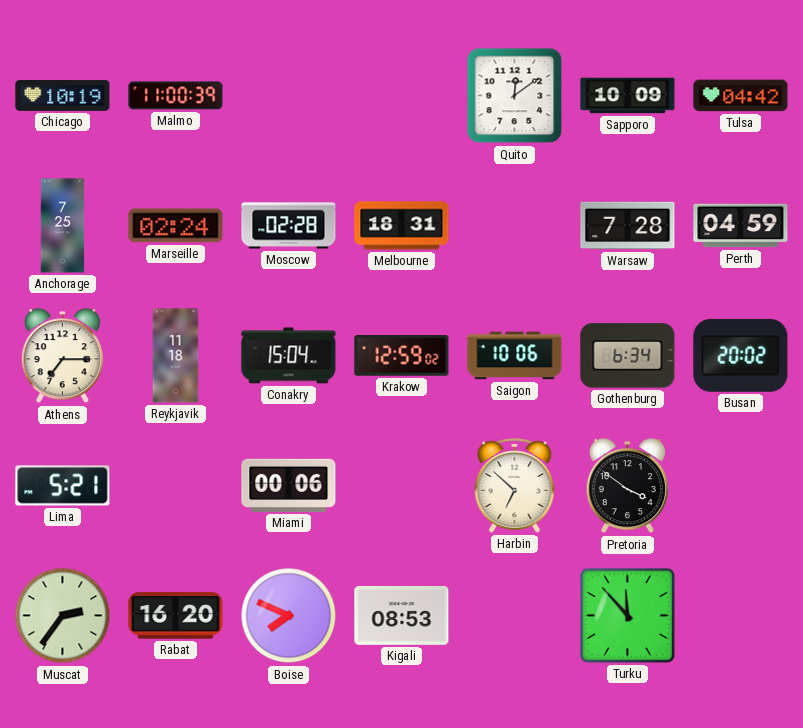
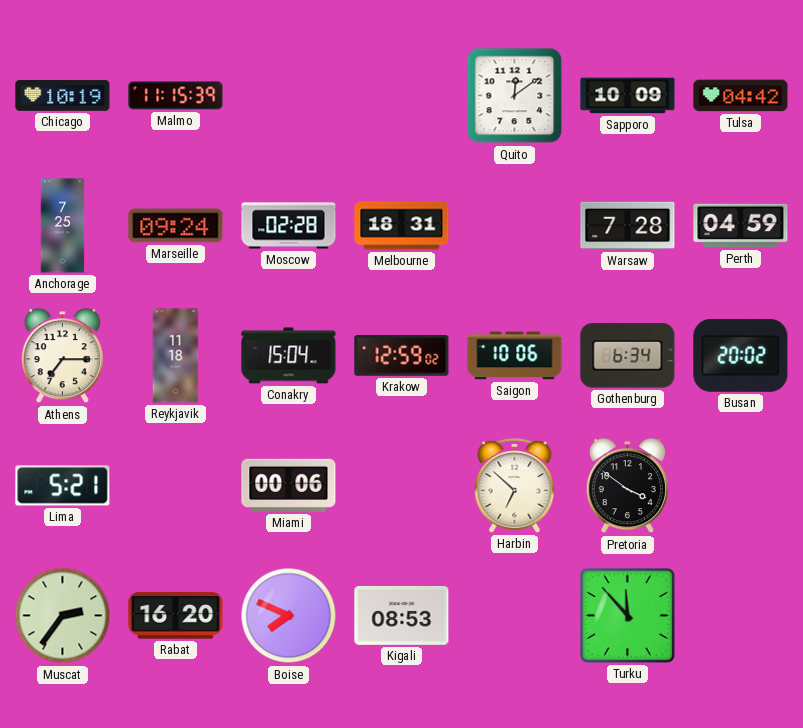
Malmo: 11:00 -> 11:15 (176, 96)
Marseille: 02:24 -> 09:24 (176, 226)
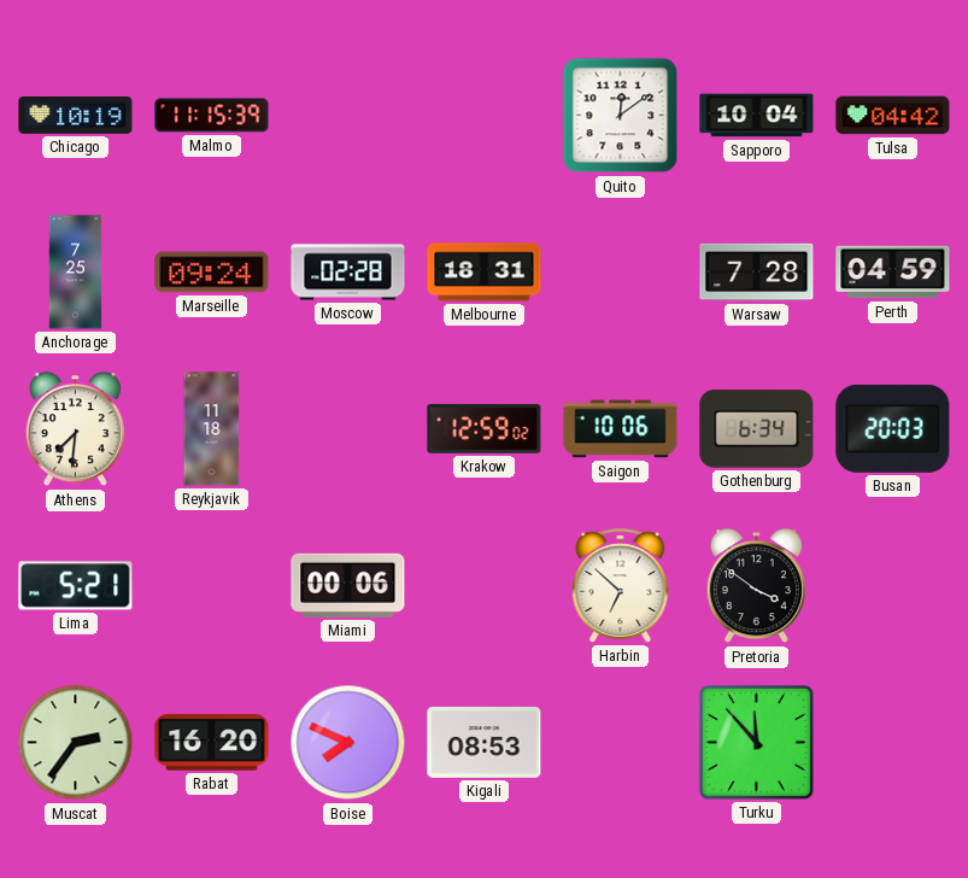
Sapporo: 10:09 -> 10:04 (757, 116)
Athens: 7:15 -> 7:31 (75, 429)
Conakry: 15:04 -> none (289, 356)
Busan: 20:02 -> 20:03 (893, 428)
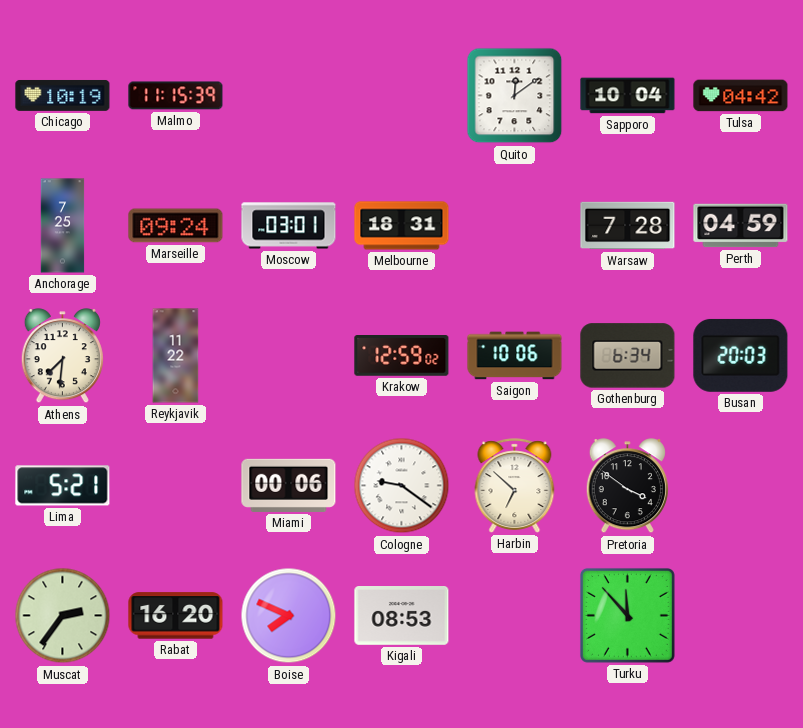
Moscow: 02:28 -> 03:01 (289, 226)
Reykjavik: 11:18 -> 11:22 (176, 356)
Cologne: none -> 9:21 (402, 486)
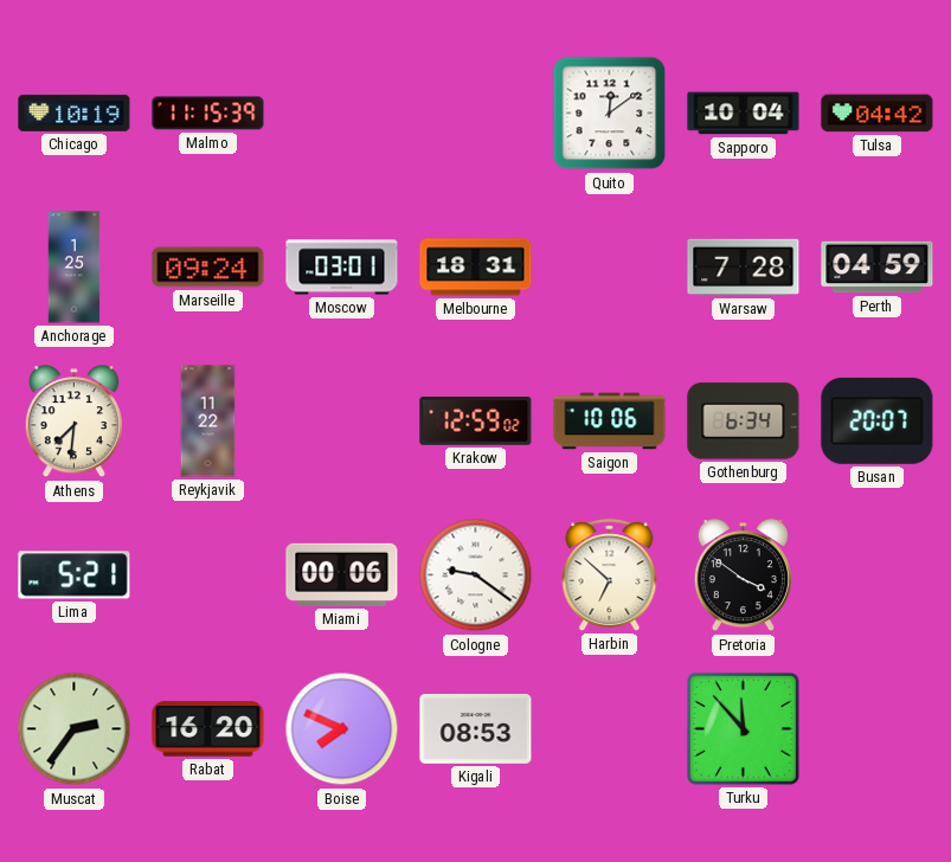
Anchorage: 7:25 -> 1:25 (75, 268)
Busan: 20:03 -> 20:07 (878, 420)
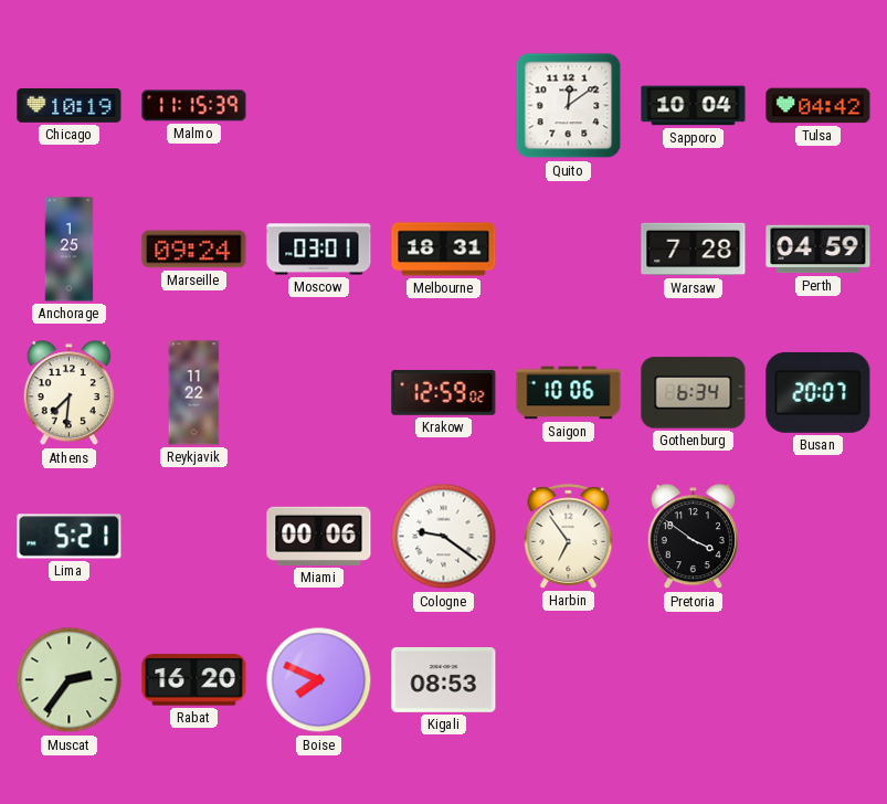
Harbin: 6:52 -> 6:54 (569, 537)
Turku: 11:53 -> none (743, 728)
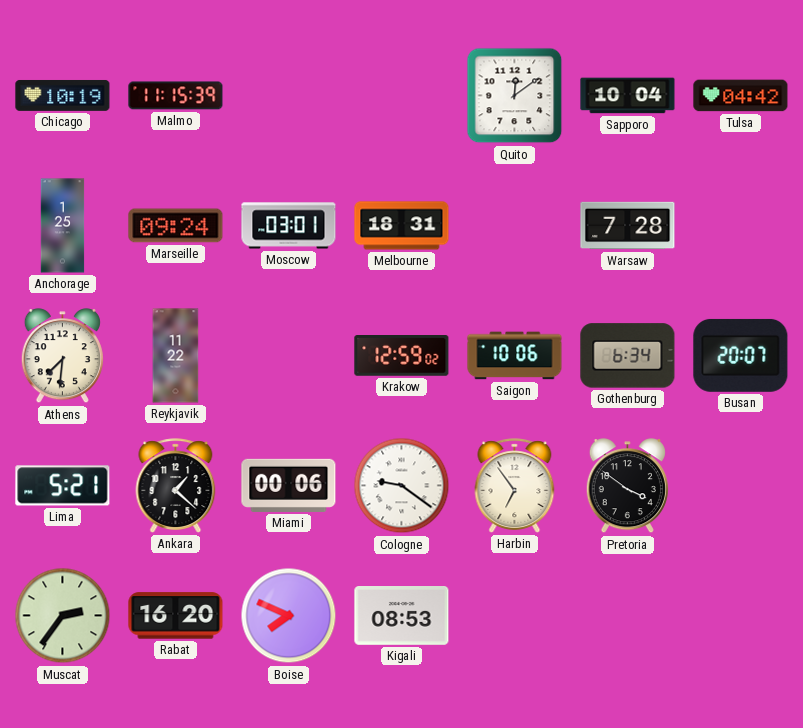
Perth: 04:59 -> none (819, 250)
Ankara: none -> 1:22 (176, 486)
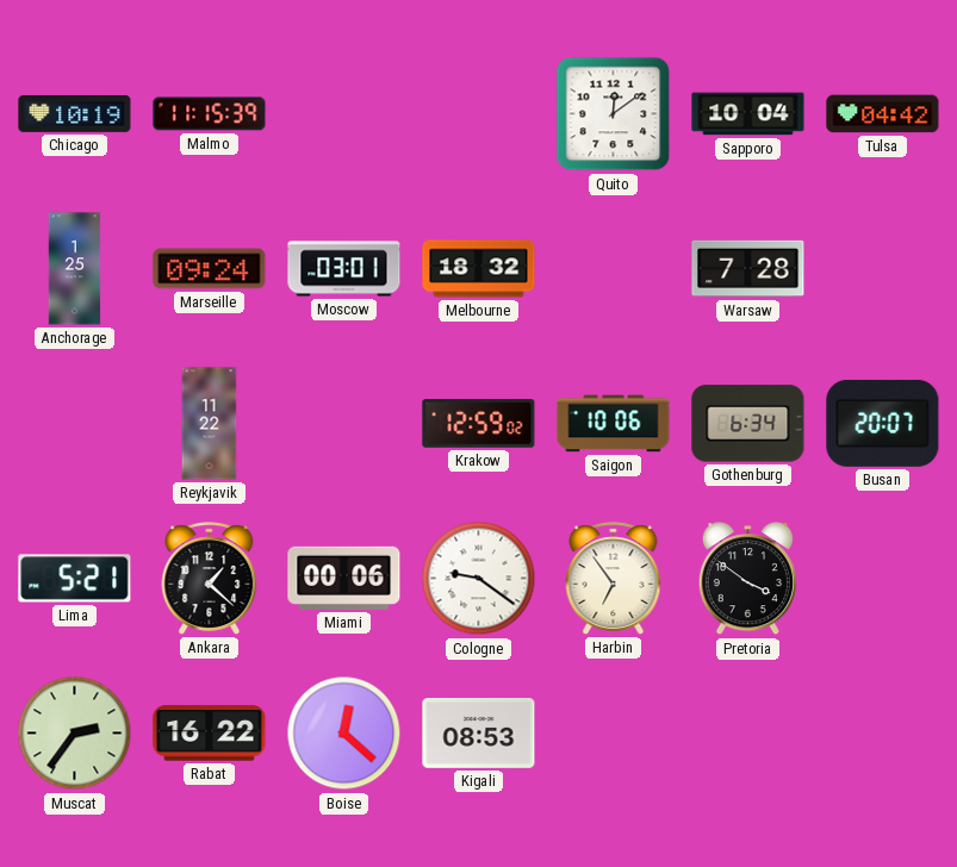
Melbourne: 18:31 -> 18:32 (479, 269)
Athens: 7:31 -> none (62, 356)
Rabat: 16:20 -> 16:22 (210, 734)
Boise: 7:49 -> 12:22 (344, 734)
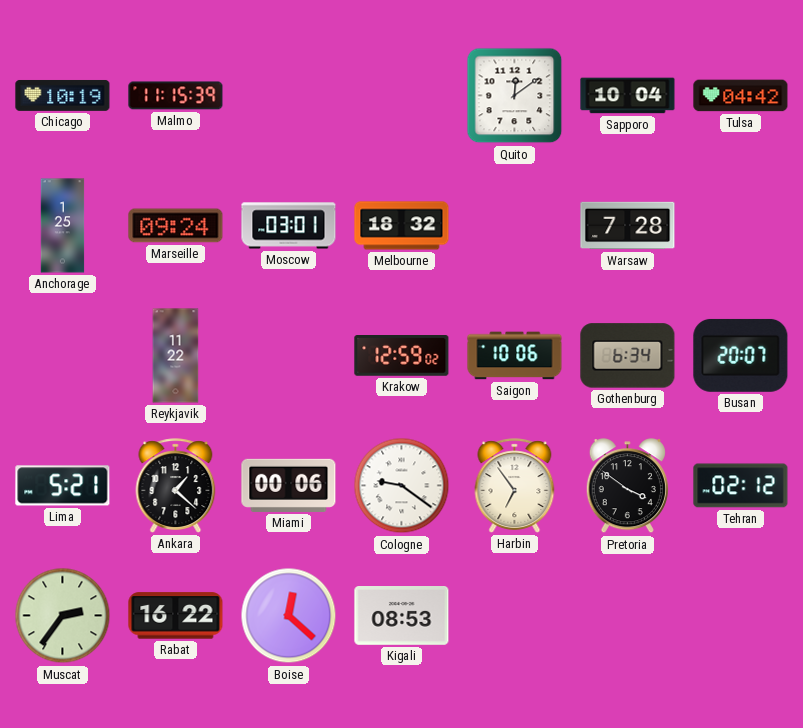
Tehran: none -> 02:12 (741, 486)
